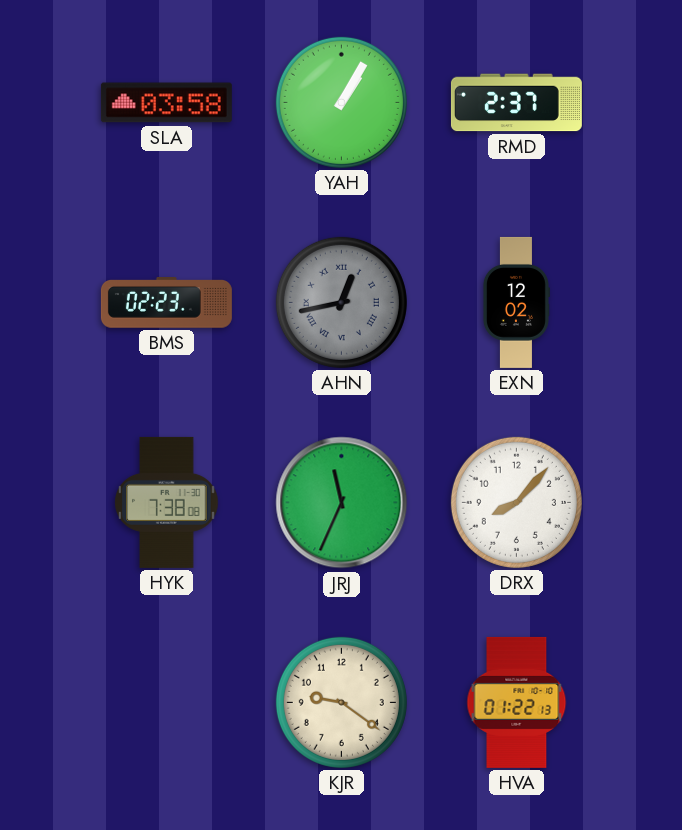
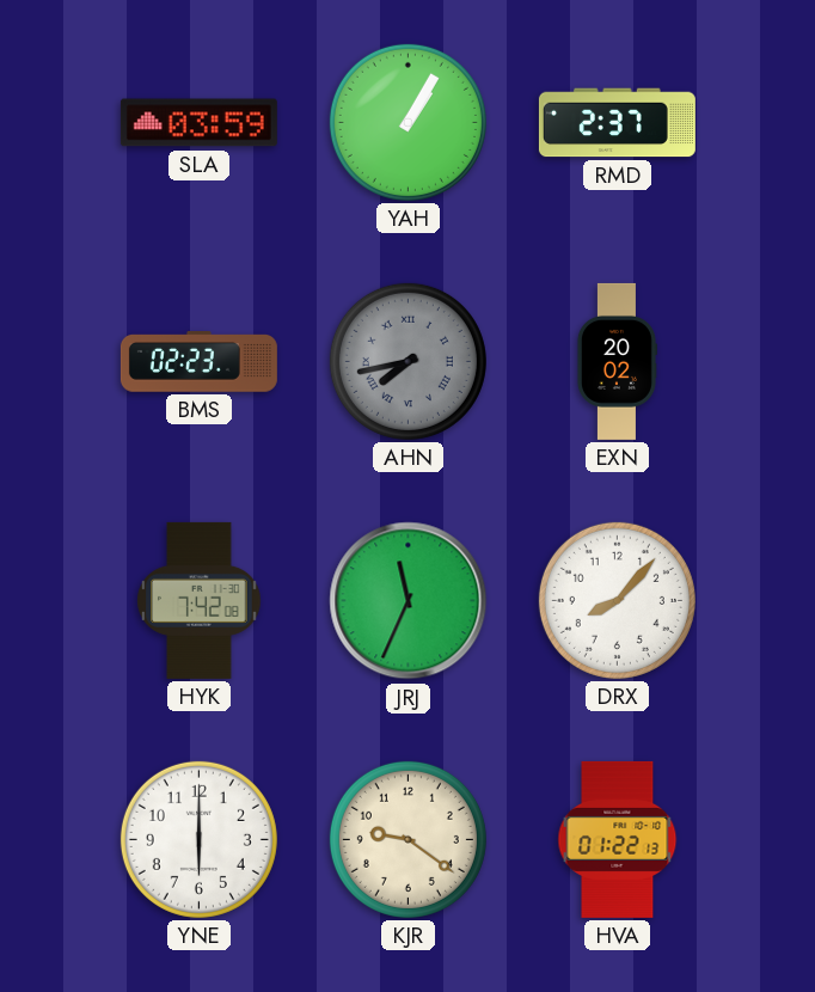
SLA: 03:58 -> 03:59 (198, 123)
AHN: 12:43 -> 7:43 (407, 361)
EXN: 12:02 -> 20:02 (617, 361)
HYK: 7:38 -> 7:42 (200, 600)
YNE: none -> 6:00 (198, 839)
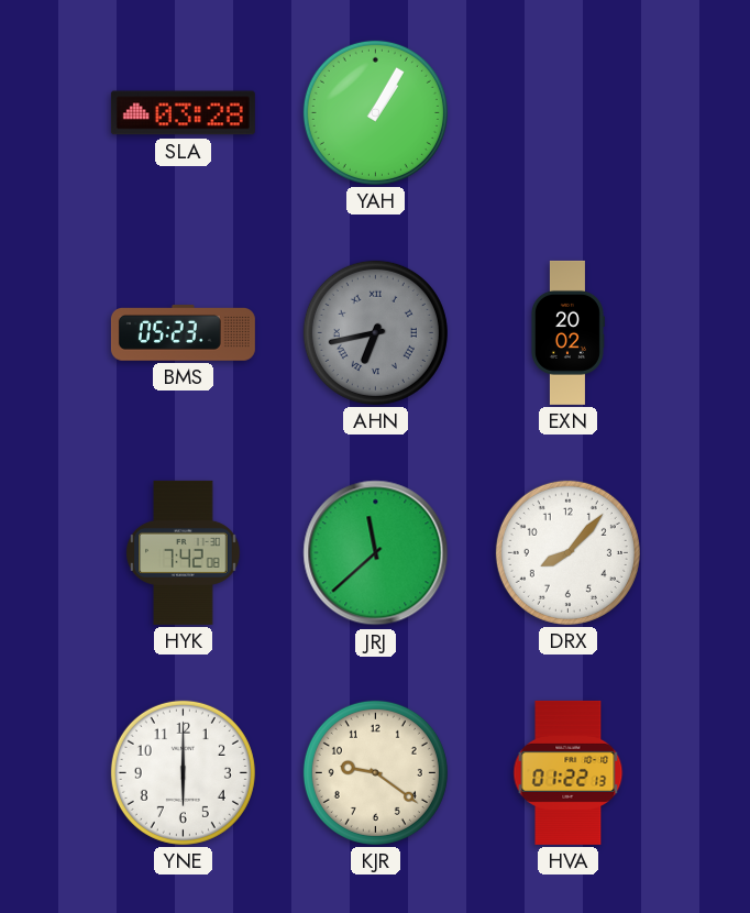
SLA: 03:59 -> 03:28 (183, 113)
RMD: 2:37 -> none (617, 123)
BMS: 02:23 -> 05:23 (183, 333)
AHN: 7:43 -> 6:43 (375, 332)
JRJ: 11:34 -> 11:38 (376, 553)
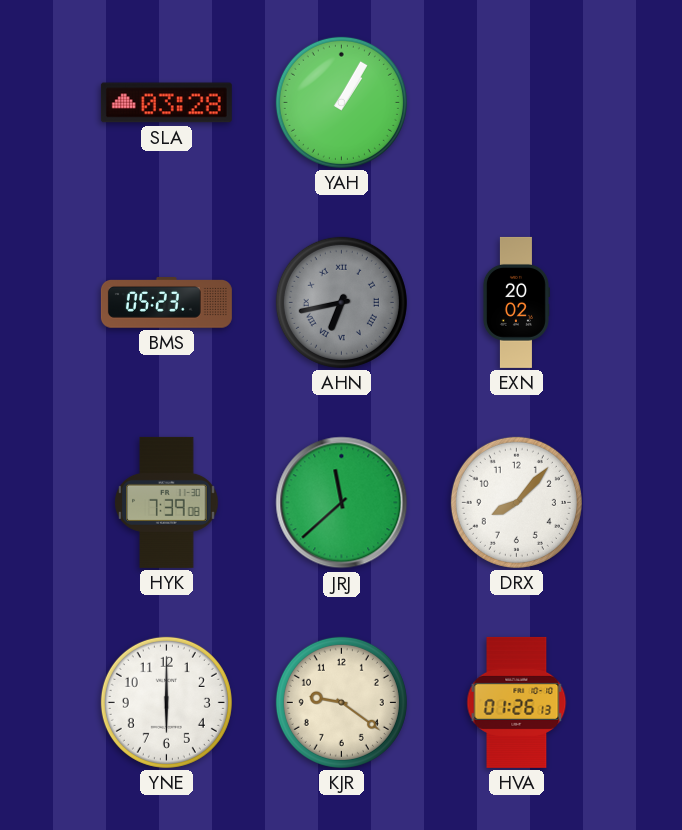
HYK: 7:42 -> 7:39 (167, 502)
HVA: 01:22 -> 01:26 (517, 702)
